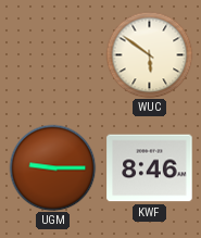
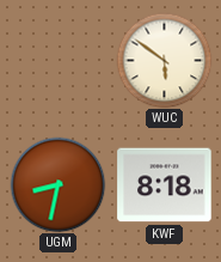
UGM: 9:15 -> 8:32 (57, 184)
KWF: 8:46 -> 8:18 (165, 185)
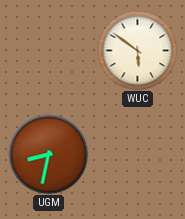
KWF: 8:18 -> none (165, 185)
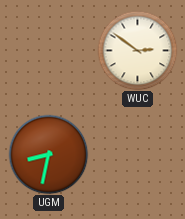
WUC: 5:51 -> 2:51 (137, 50)
